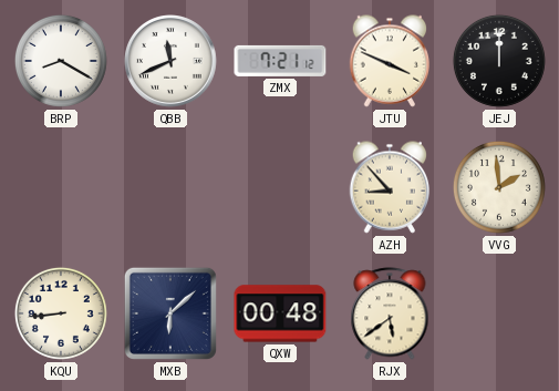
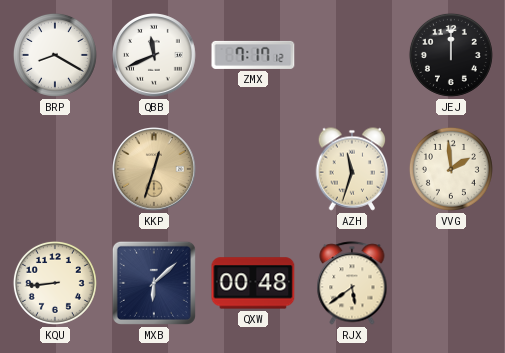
ZMX: 7:21 -> 7:17 (253, 55)
JTU: 3:49 -> none (390, 61)
KKP: none -> 12:33 (155, 170)
AZH: 8:53 -> 11:33 (352, 169)
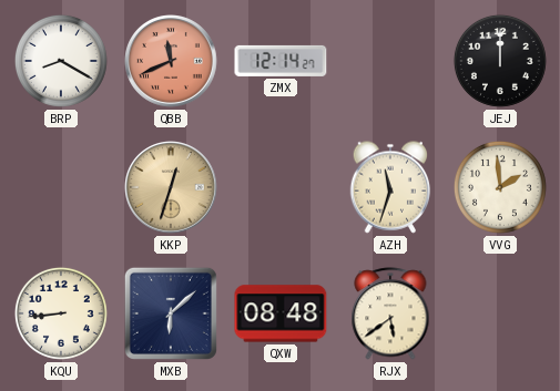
QBB dial: white -> salmon (172, 62)
ZMX: 7:17 -> 12:14 (281, 61)
QXW: 00:48 -> 08:48 (281, 313)
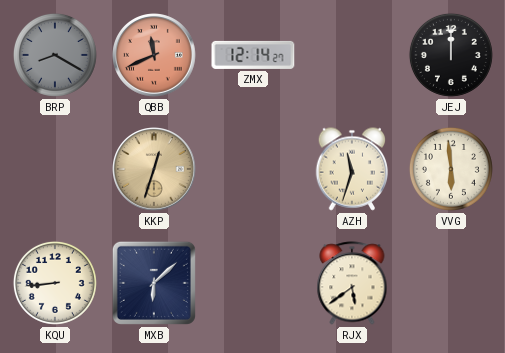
BRP dial: white -> grey (55, 55)
VVG: 1:59 -> 5:59 (451, 169)
QXW: 08:48 -> none (281, 313)
